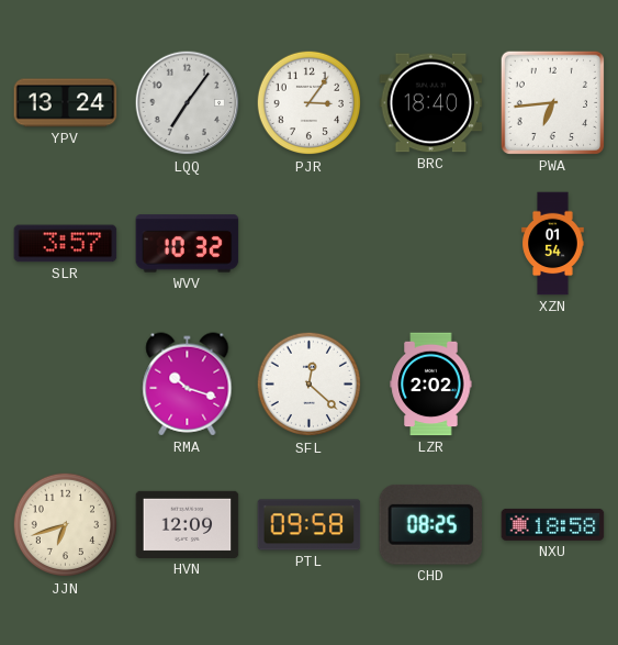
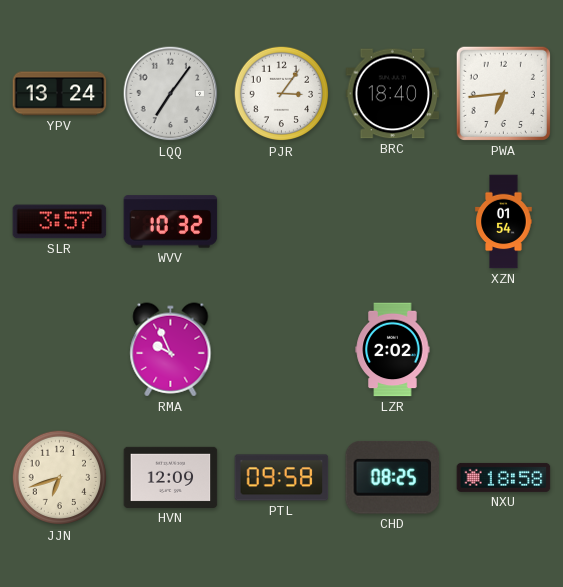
RMA: 10:18 -> 9:56 (171, 350)
SFL: 12:22 -> none (310, 385)
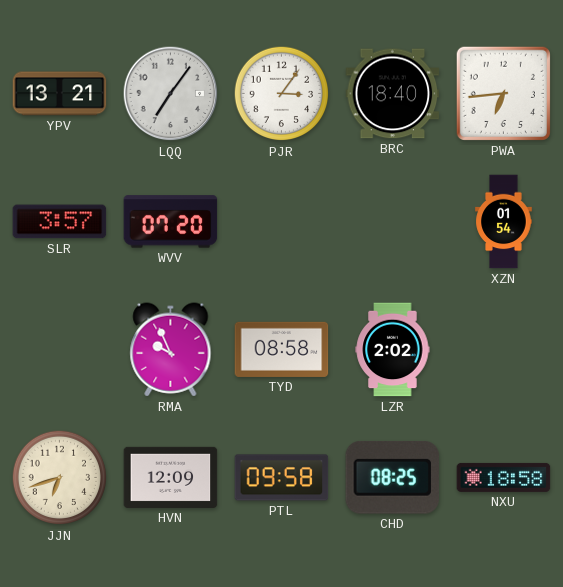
YPV: 13:24 -> 13:21 (60, 94)
WVV: 10:32 -> 07:20 (171, 222)
TYD: none -> 08:58 (282, 349)
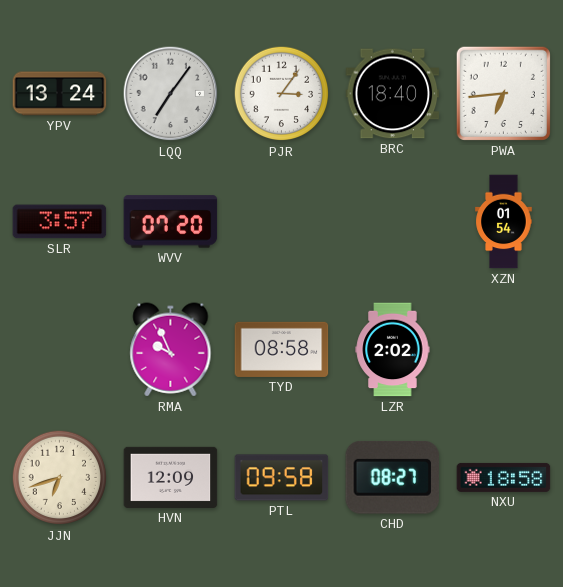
YPV: 13:21 -> 13:24 (60, 94)
CHD: 08:25 -> 08:27 (392, 477)
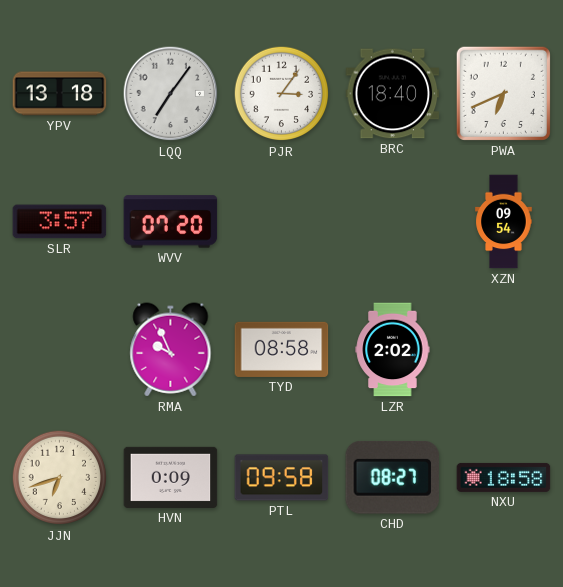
YPV: 13:24 -> 13:18 (60, 94)
PWA: 6:44 -> 6:41 (503, 93)
XZN: 01:54 -> 09:54 (504, 222)
HVN: 12:09 -> 0:09 (171, 477)
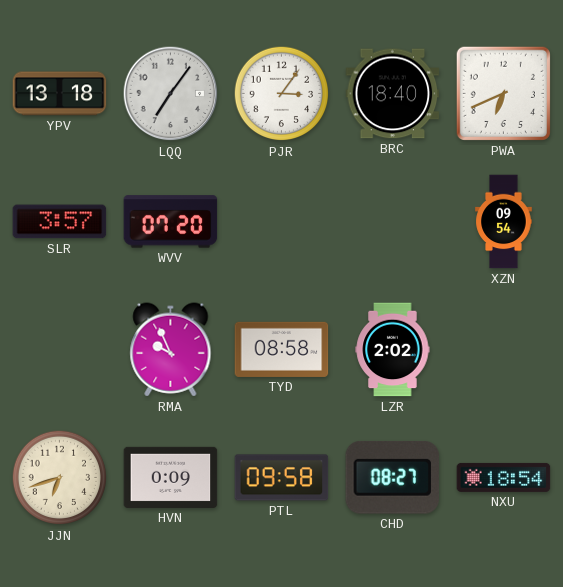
NXU: 18:58 -> 18:54 (504, 477)
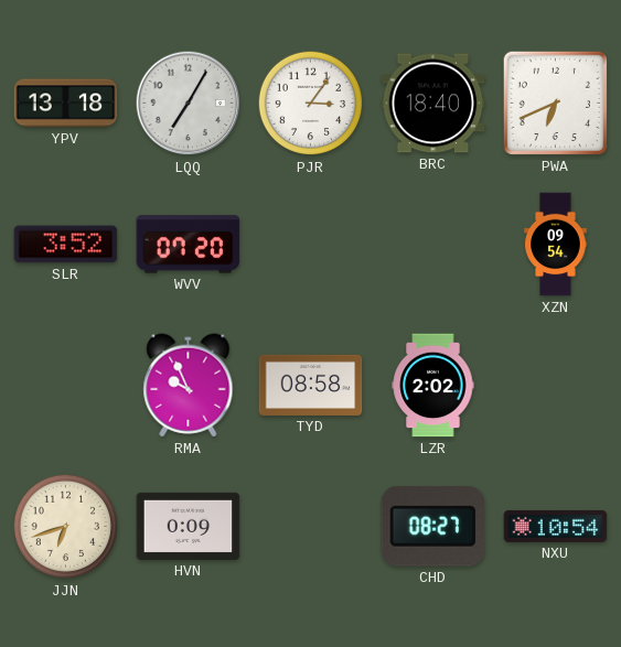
LQQ: 7:06 -> 7:05 (189, 104)
SLR: 3:57 -> 3:52 (66, 245)
PTL: 09:58 -> none (282, 478)
NXU: 18:54 -> 10:54 (556, 526)
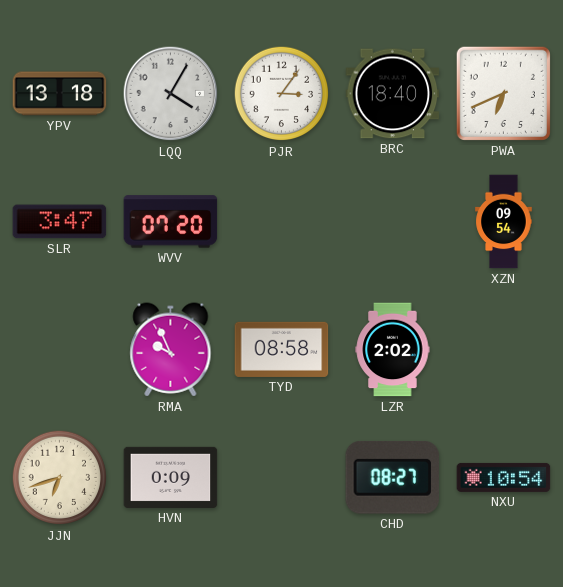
LQQ: 7:05 -> 4:05 (171, 94)
SLR: 3:52 -> 3:47 (60, 222)
